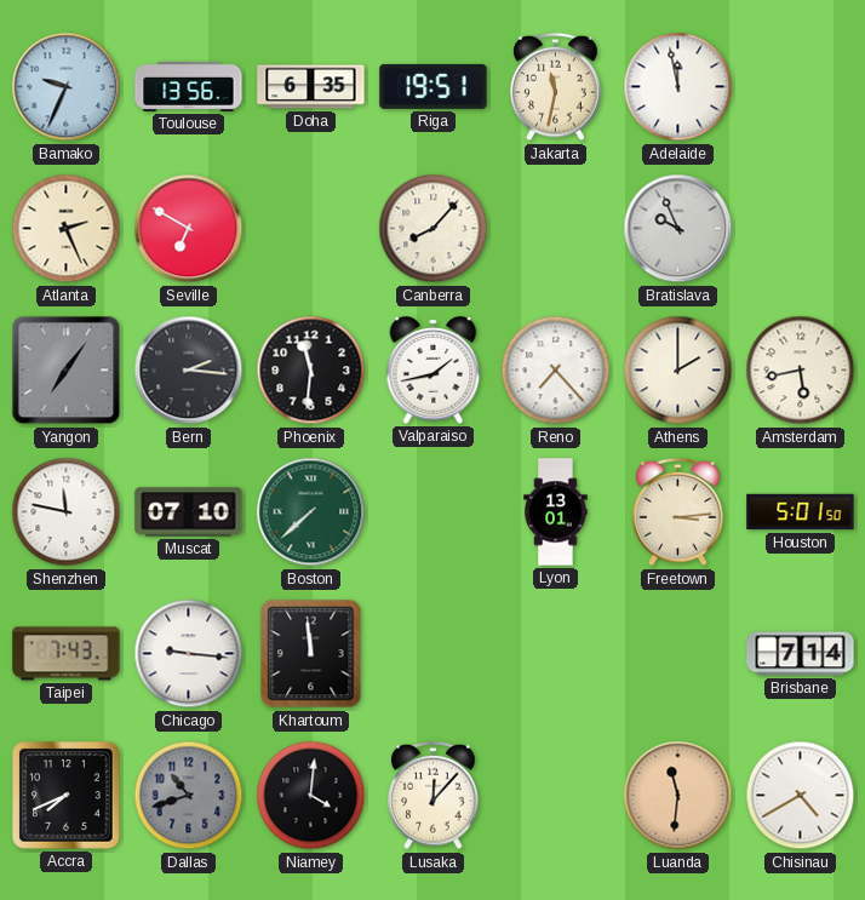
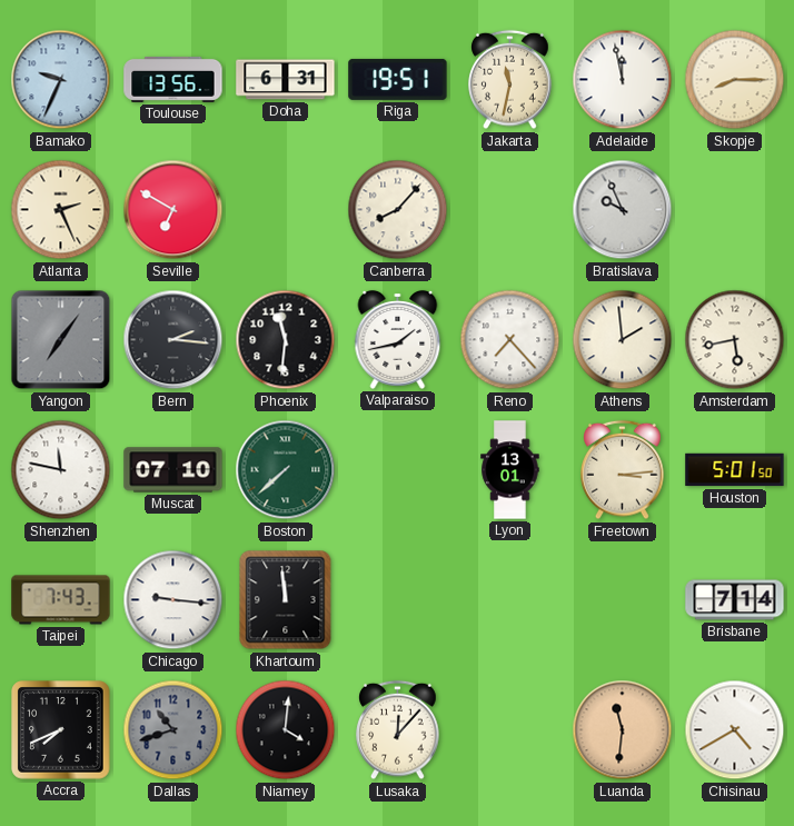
Doha: 6:35 -> 6:31 (286, 80)
Skopje: none -> 8:15 (735, 80)
Athens: 2:00 -> 1:59 (623, 340)
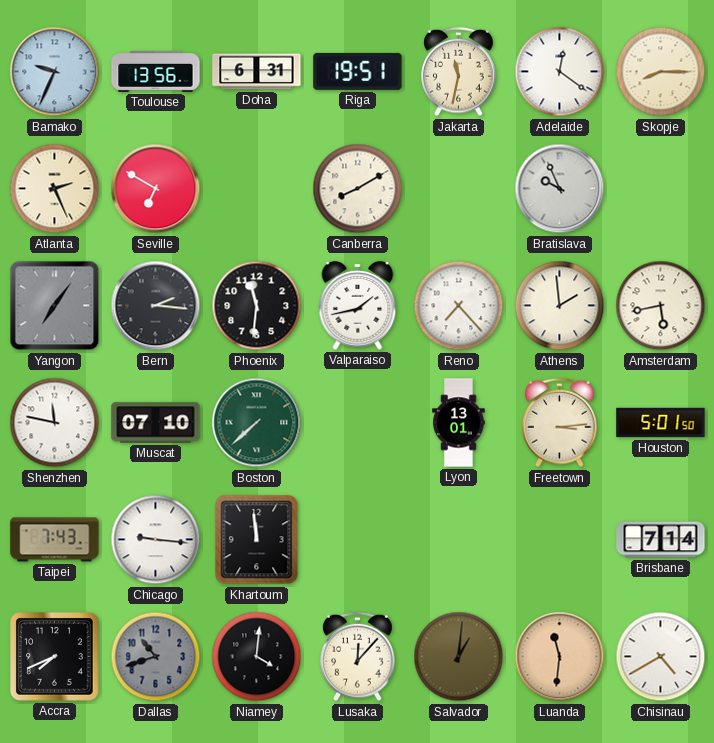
Adelaide: 11:58 -> 12:21 (560, 72)
Canberra: 8:07 -> 8:10 (358, 189)
Salvador: none -> 1:01 (459, 657)
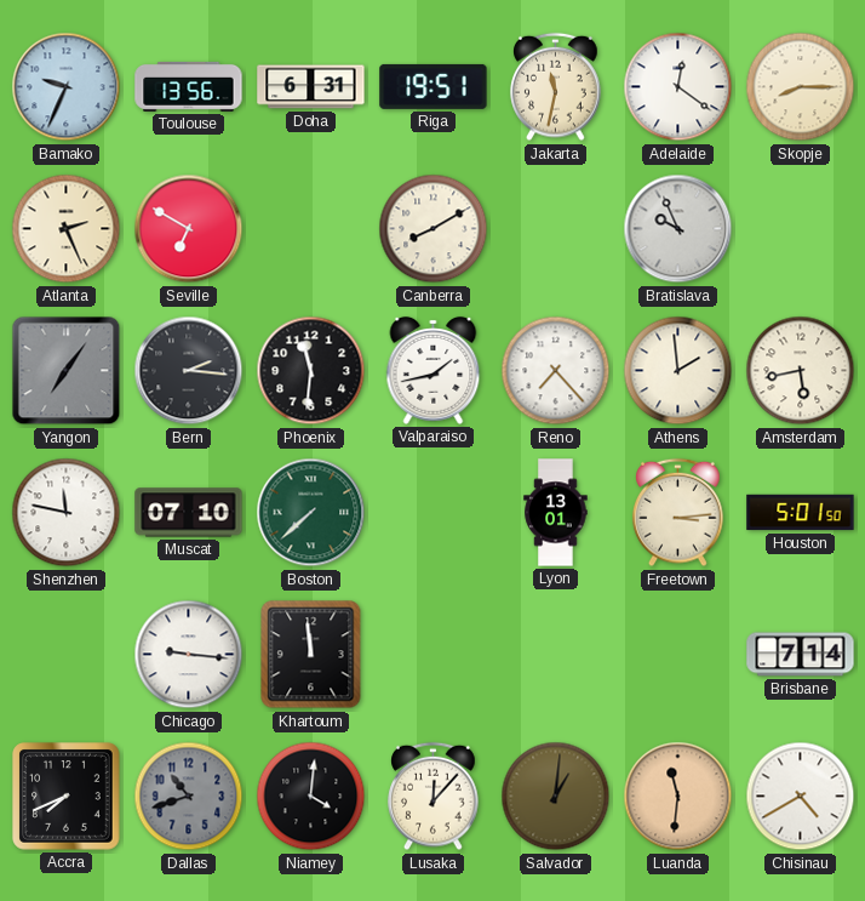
Taipei: 7:43 -> none (55, 540)
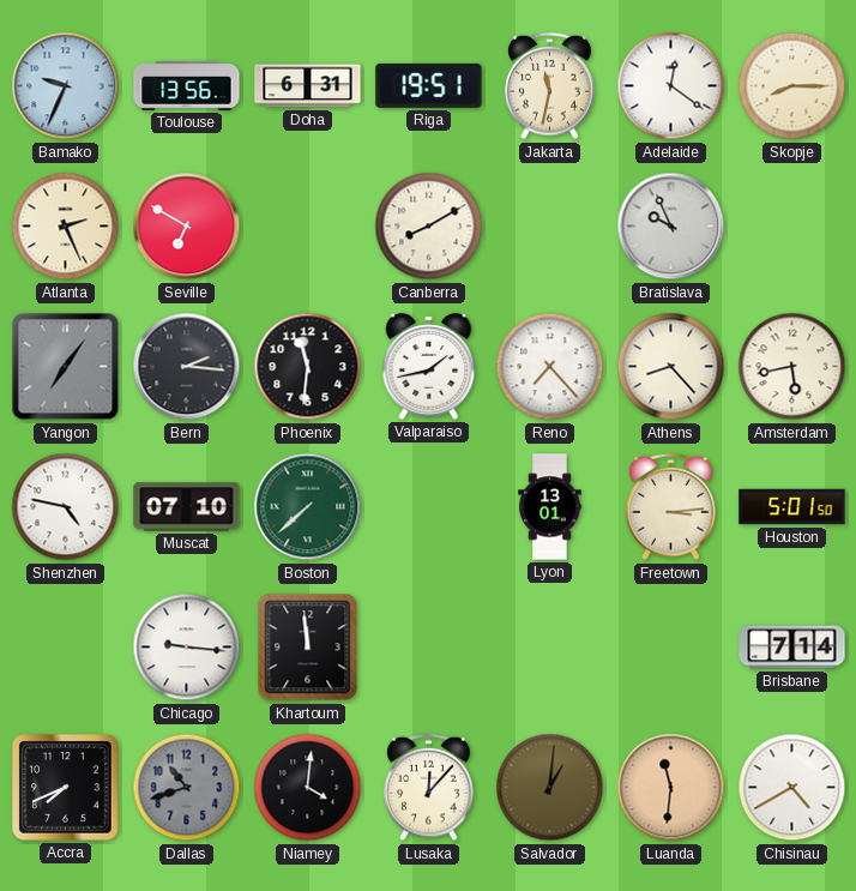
Athens: 1:59 -> 8:23 (671, 367)
Shenzhen: 11:47 -> 4:47 (66, 507)
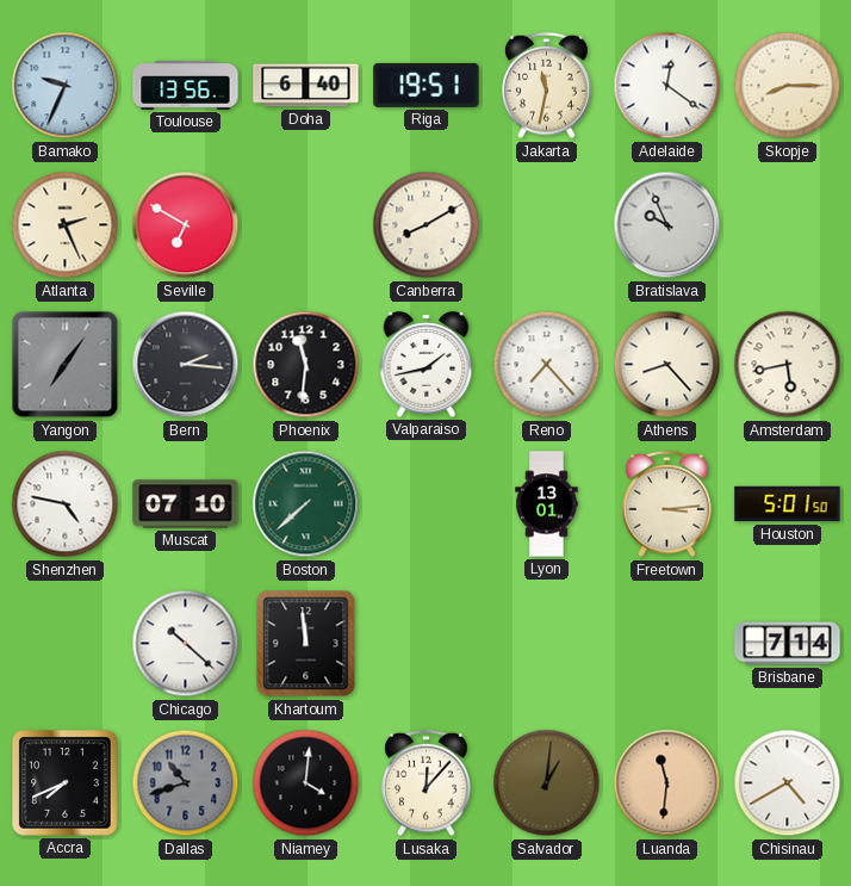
Doha: 6:31 -> 6:40 (306, 86)
Chicago: 9:16 -> 10:22 (186, 644)
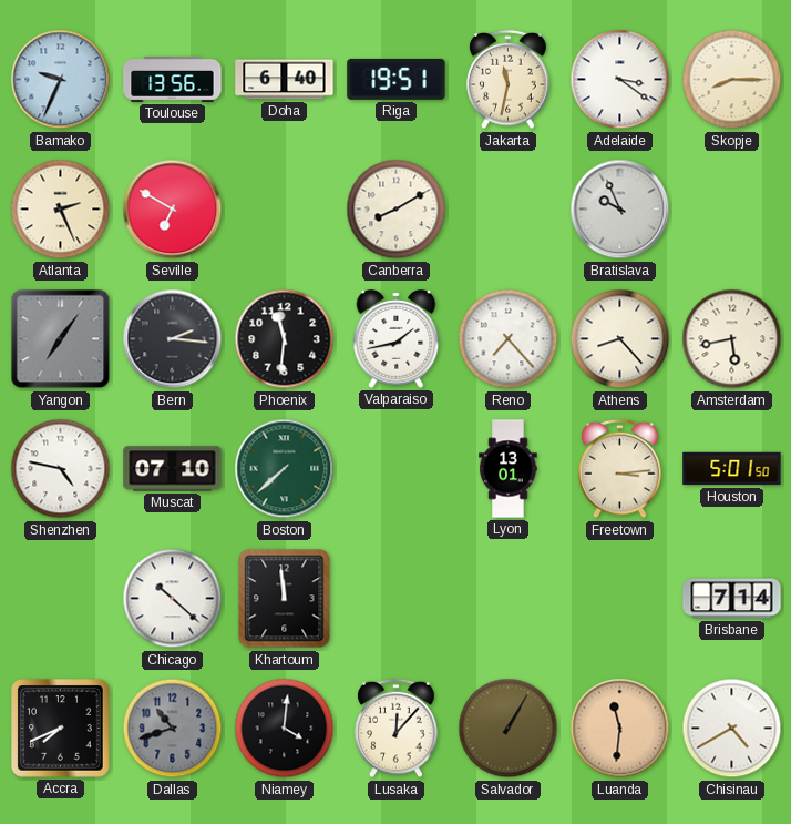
Adelaide: 12:21 -> 3:21 (620, 80)
Salvador: 1:01 -> 1:05 (508, 729)
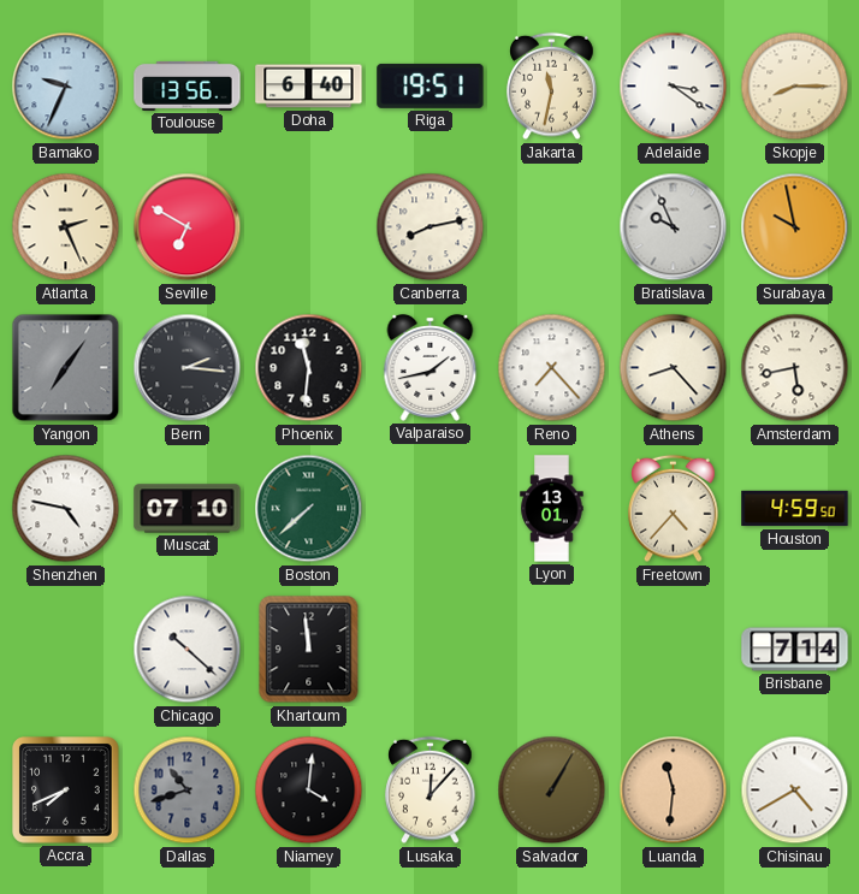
Canberra: 8:10 -> 8:13 (431, 227)
Surabaya: none -> 9:58 (795, 227)
Freetown: 3:14 -> 4:37 (674, 509)
Houston: 5:01 -> 4:59 (795, 509)
